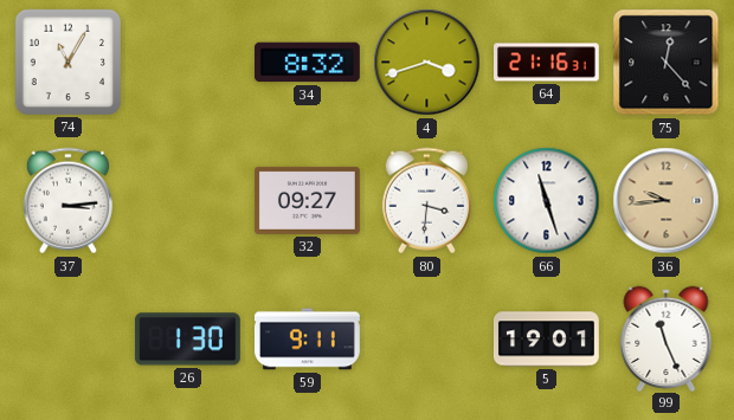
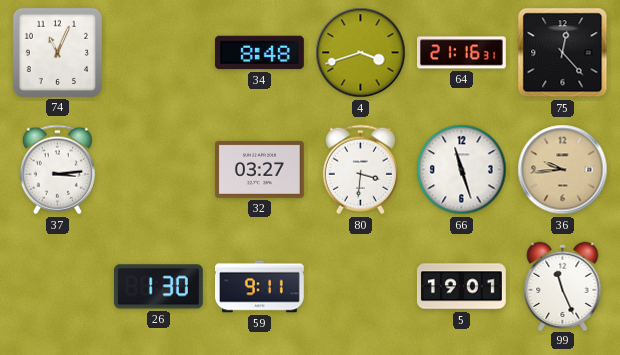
74: 11:05 -> 11:04 (57, 52)
34: 8:32 -> 8:48 (259, 53)
32: 09:27 -> 03:27 (259, 169)
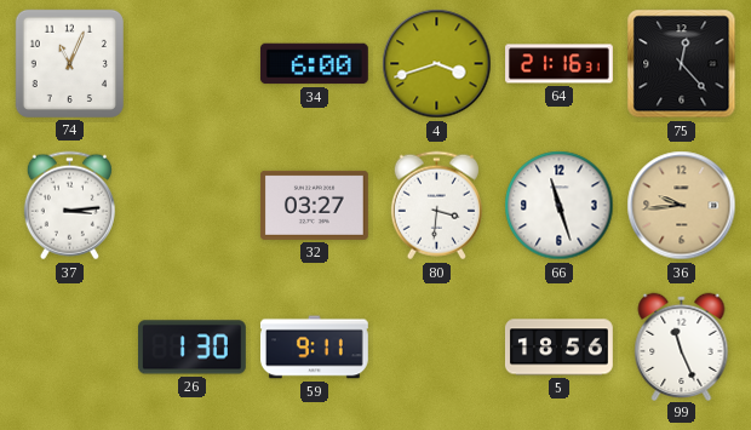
34: 8:48 -> 6:00 (314, 64)
5: 19:01 -> 18:56 (558, 348)
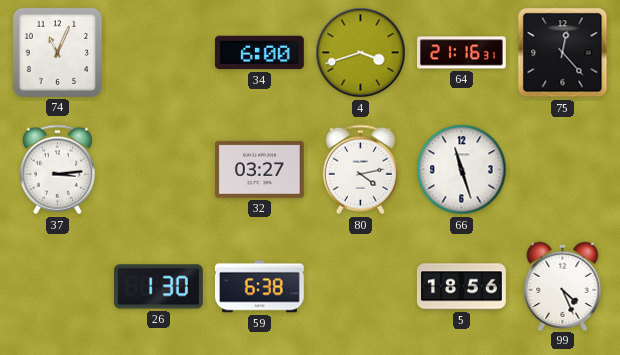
80: 3:31 -> 4:13 (360, 170)
36: 9:44 -> none (682, 206)
59: 9:11 -> 6:38 (259, 287)
99: 11:26 -> 4:26 (563, 286)
